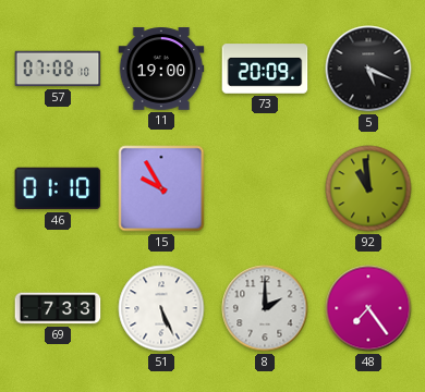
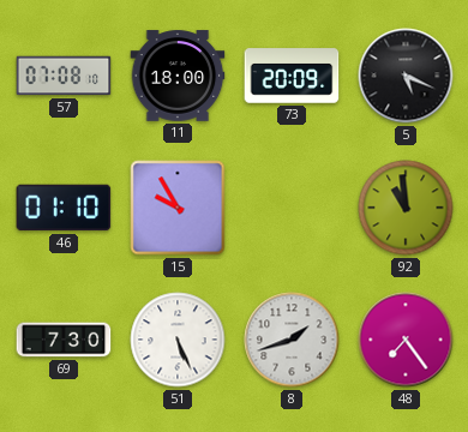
11: 19:00 -> 18:00 (178, 76)
69: 7:33 -> 7:30 (64, 340)
8: 2:00 -> 1:42 (292, 340)
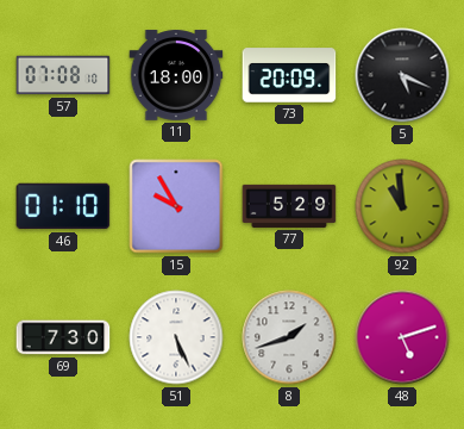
77: none -> 5:29 (289, 206)
48: 7:24 -> 5:12 (402, 337)
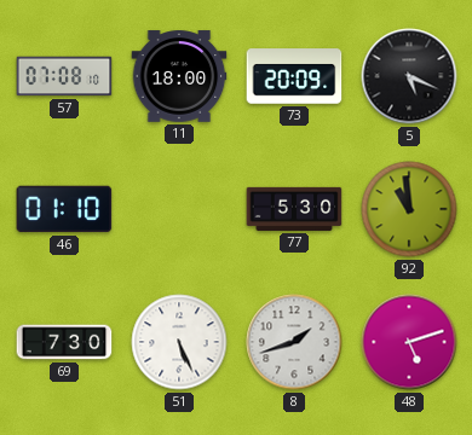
15: 9:55 -> none (176, 206)
77: 5:29 -> 5:30 (294, 209)
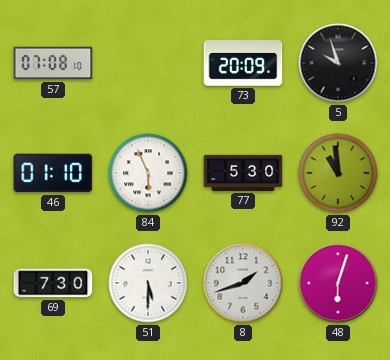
11: 18:00 -> none (179, 76)
5: 5:19 -> 9:57 (338, 63)
84: none -> 5:56 (148, 173)
51: 5:26 -> 5:30 (148, 283)
48: 5:12 -> 6:03 (338, 283)
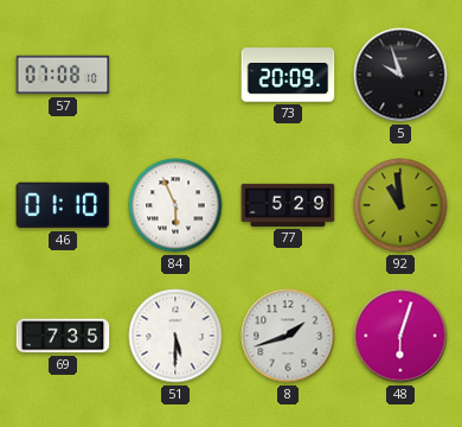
77: 5:30 -> 5:29 (288, 205)
69: 7:30 -> 7:35 (63, 336)
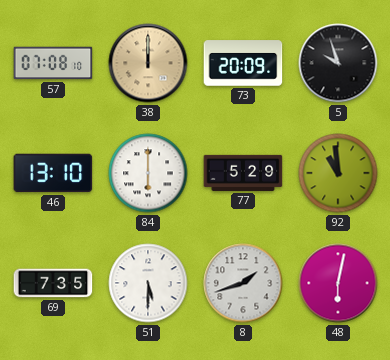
38: none -> 12:00 (148, 63)
46: 01:10 -> 13:10 (53, 173)
84: 5:56 -> 6:00 (148, 173)
48: 6:03 -> 6:02 (338, 283)
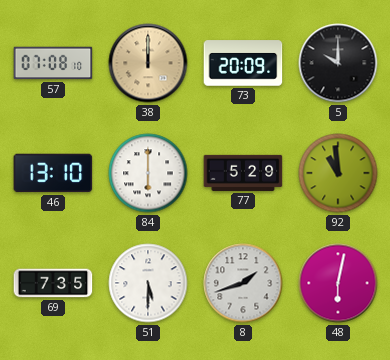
5: 9:57 -> 10:00 (338, 63)
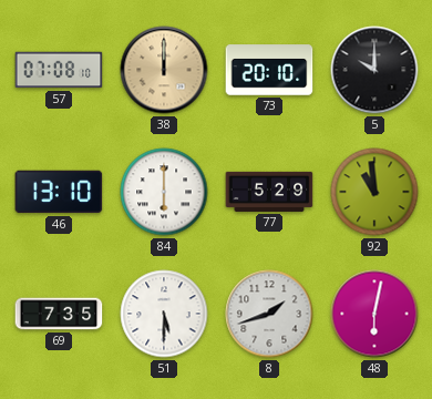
73: 20:09 -> 20:10 (269, 70)
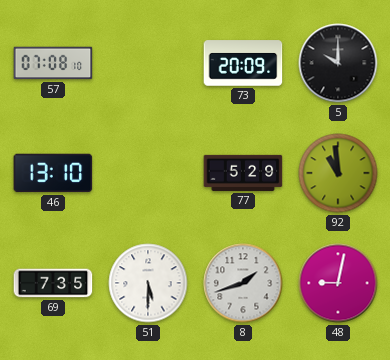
38: 12:00 -> none (164, 70)
73: 20:10 -> 20:09 (243, 63)
84: 6:00 -> none (164, 192)
48: 6:02 -> 9:02 (338, 283)
